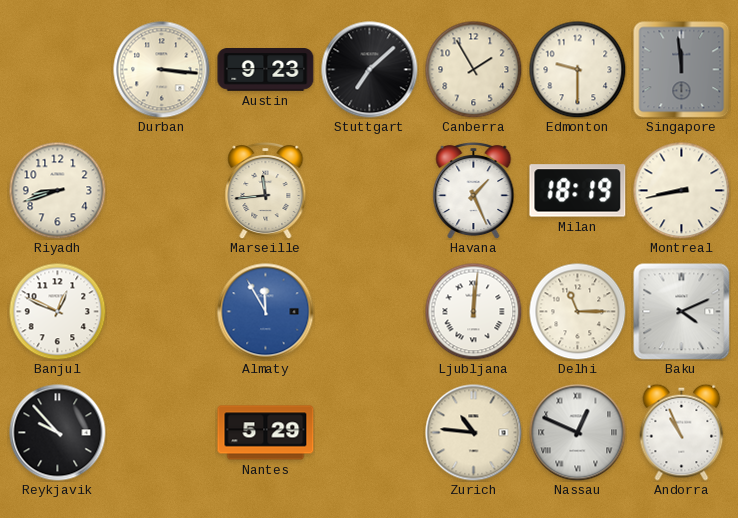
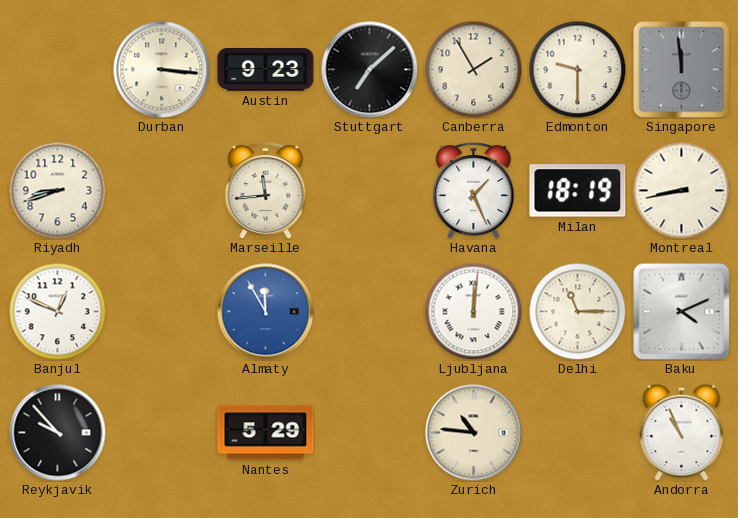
Nassau: 12:49 -> none (578, 433)
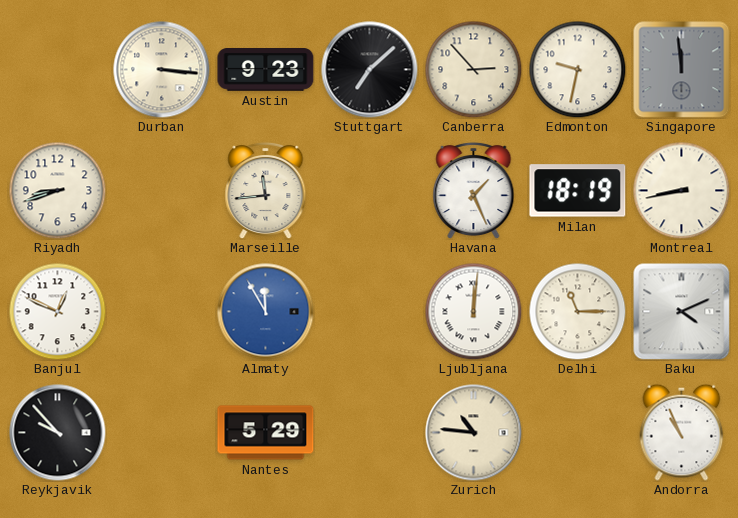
Canberra: 1:55 -> 2:53 (473, 69)
Edmonton: 9:30 -> 9:32 (577, 69)
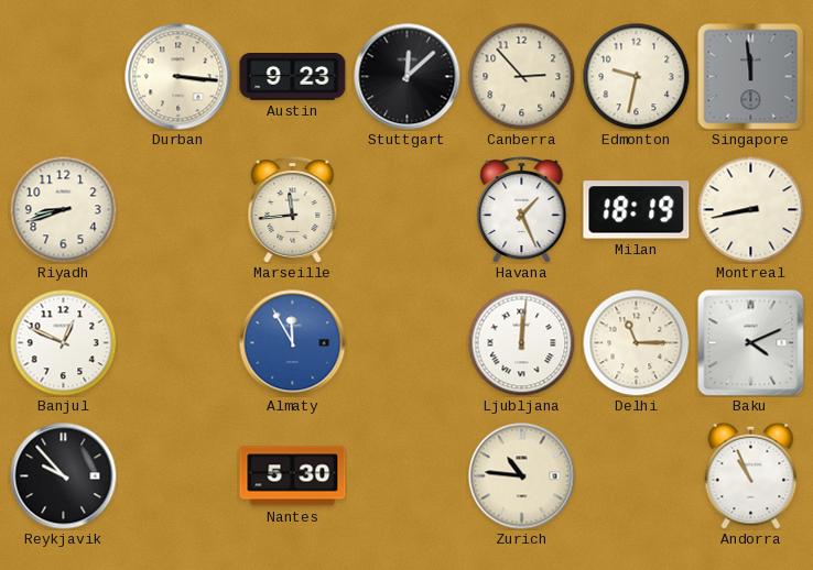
Stuttgart: 7:08 -> 12:08 (408, 77)
Nantes: 5:29 -> 5:30 (293, 476)
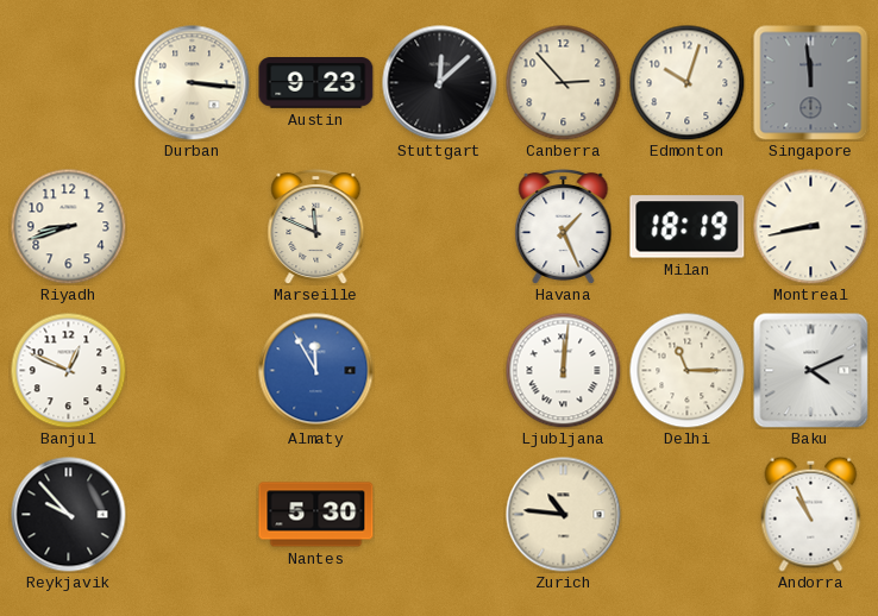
Edmonton: 9:32 -> 10:03 (686, 82)
Marseille: 11:44 -> 11:49 (316, 226)
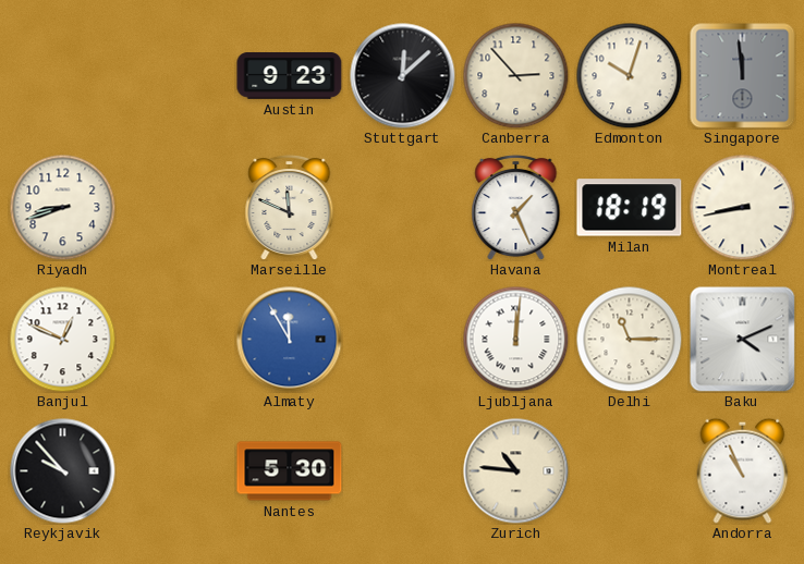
Durban: 3:16 -> none (193, 83)
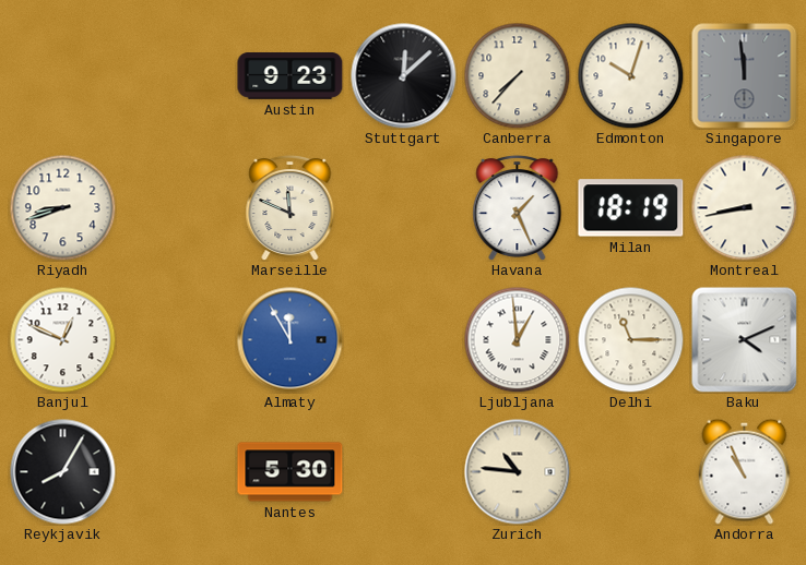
Canberra: 2:53 -> 7:37 (517, 75)
Ljubljana: 12:01 -> 12:59 (517, 339)
Reykjavik: 9:53 -> 8:05 (63, 472)
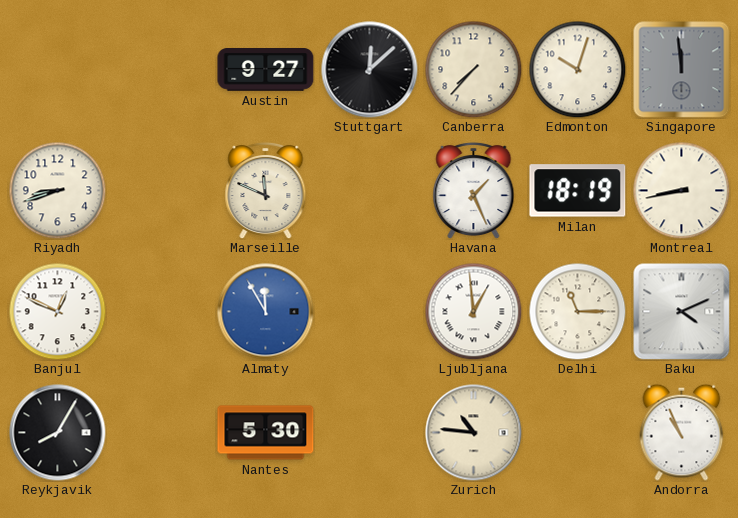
Austin: 9:23 -> 9:27 (266, 70)
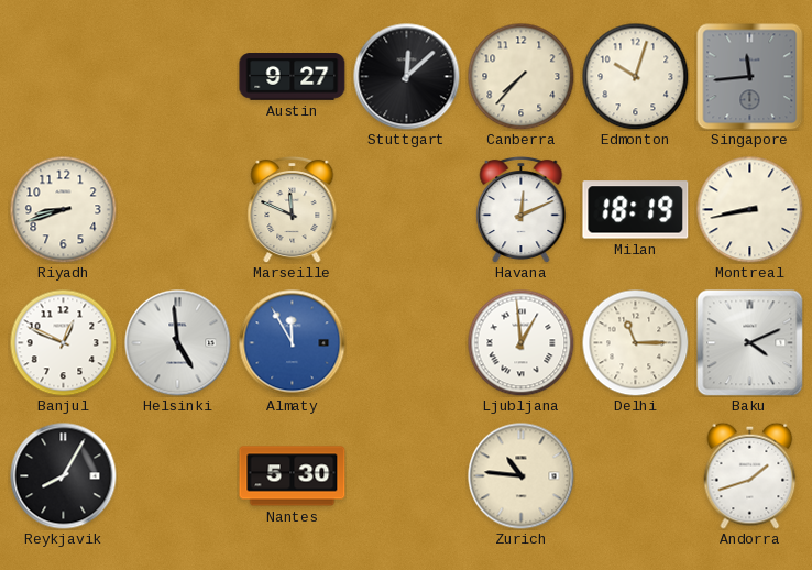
Singapore: 11:59 -> 11:44 (750, 77)
Havana: 1:26 -> 12:11 (522, 209)
Helsinki: none -> 4:59 (178, 343)
Andorra: 10:56 -> 1:42 (750, 475)
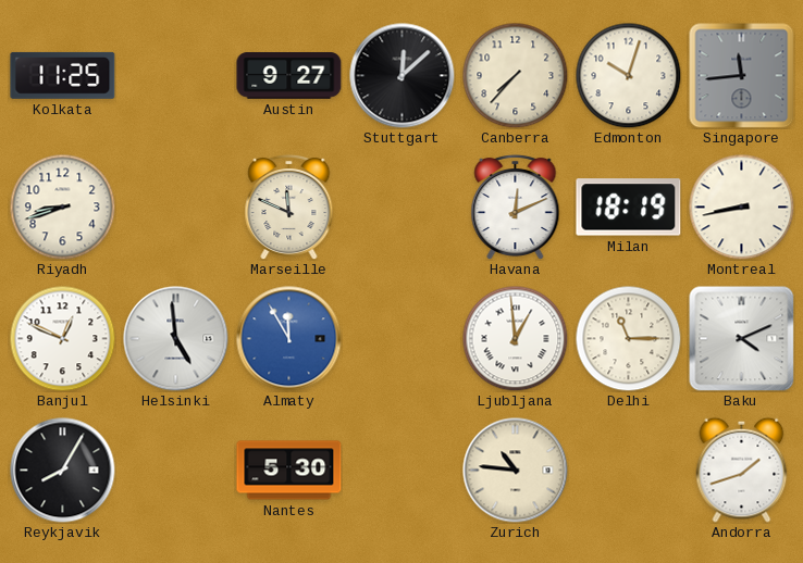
Kolkata: none -> 11:25 (63, 75)
